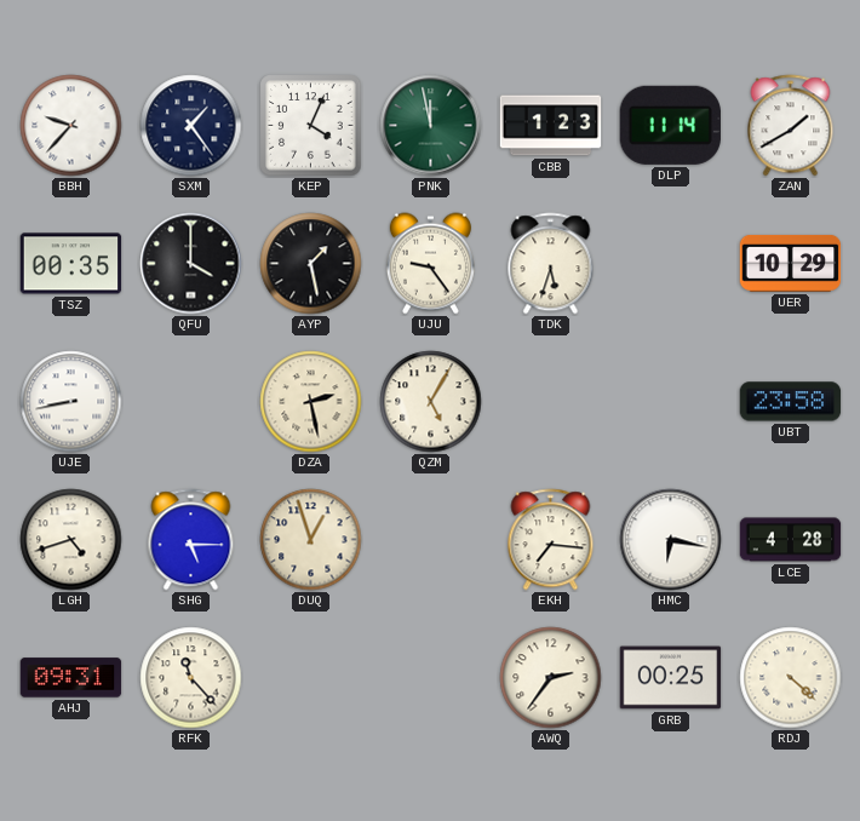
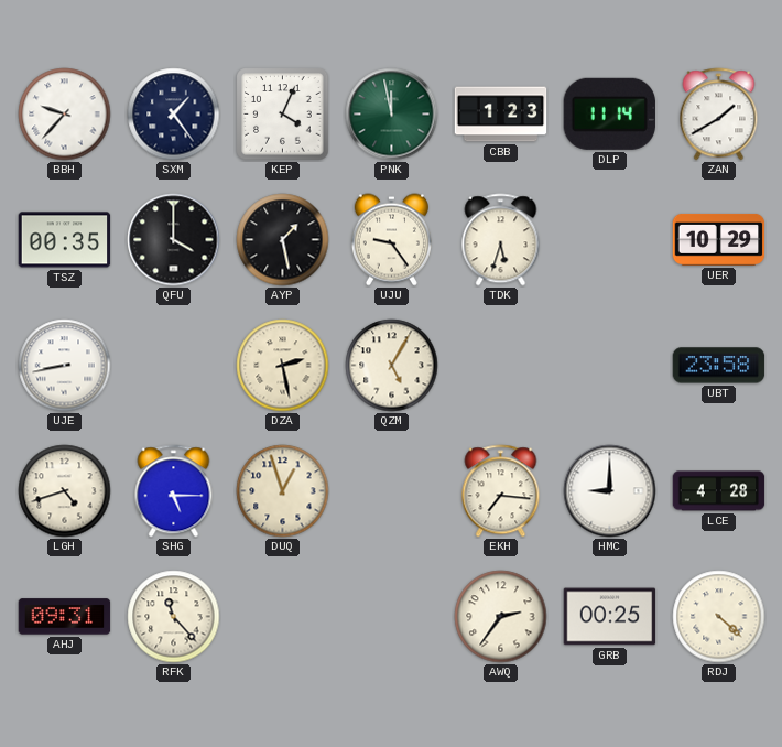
HMC: 6:17 -> 9:00 (610, 491)
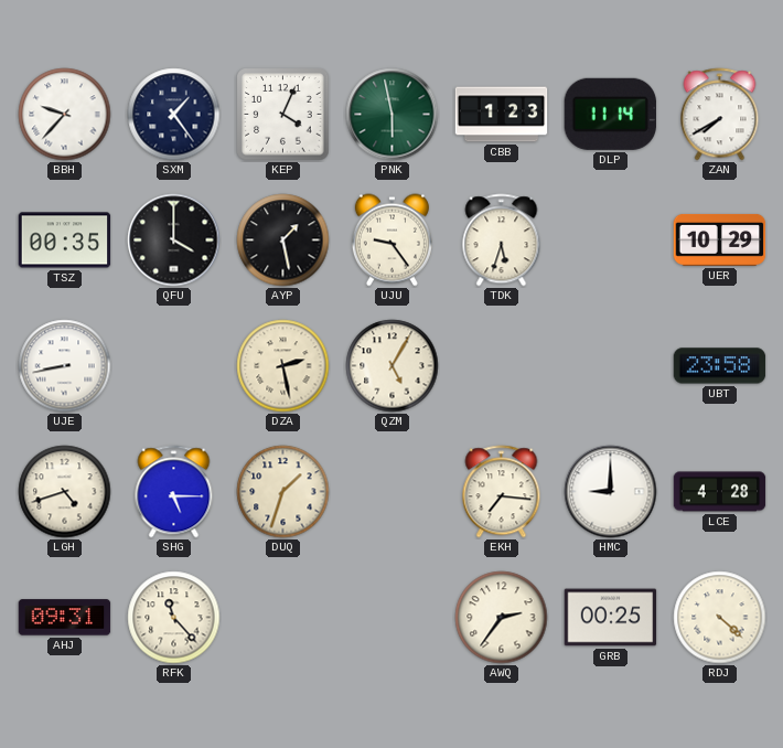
PNK: 11:58 -> 5:58 (393, 115)
ZAN: 1:40 -> 7:40 (720, 115)
DUQ: 12:57 -> 1:33 (283, 492)
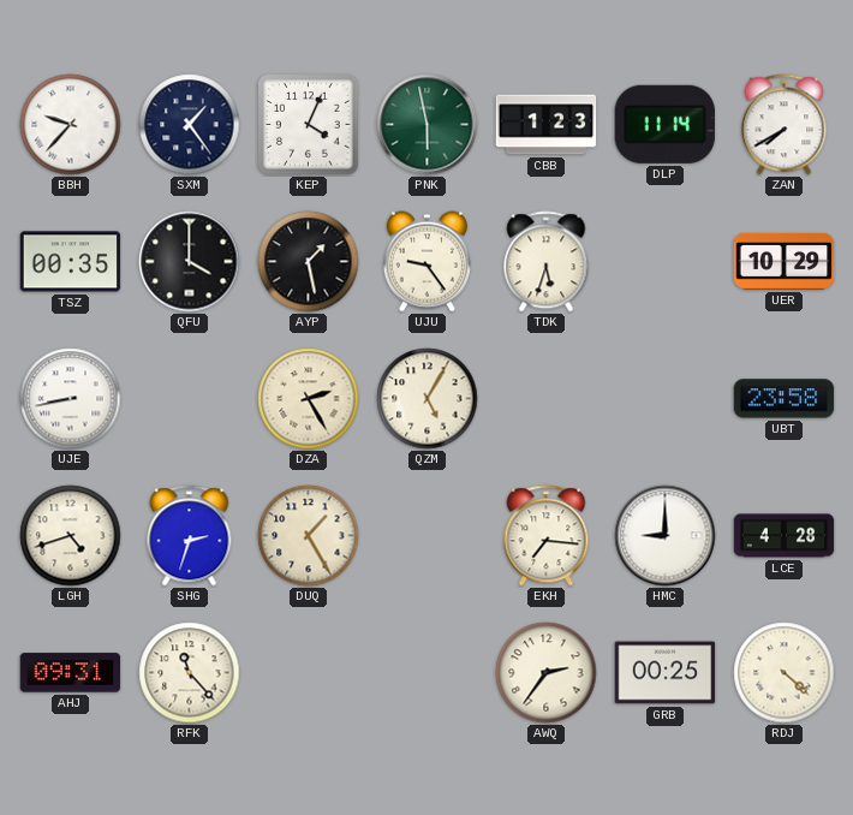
DZA: 2:28 -> 2:25 (309, 399)
SHG: 5:15 -> 2:33 (190, 536)
DUQ: 1:33 -> 1:25 (309, 536)
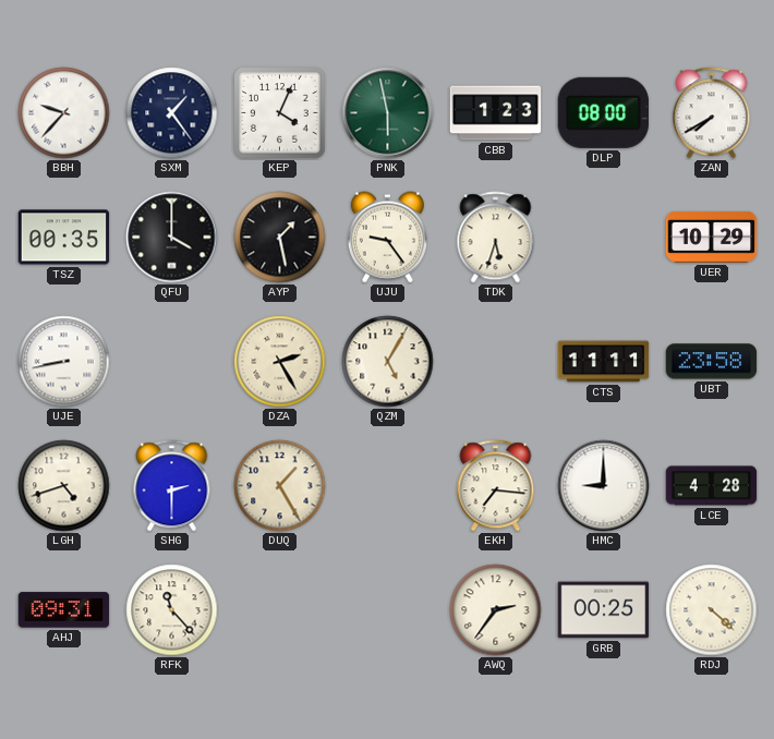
DLP: 11:14 -> 08:00 (603, 112)
CTS: none -> 11:11 (604, 362)
SHG: 2:33 -> 2:30 (172, 486)
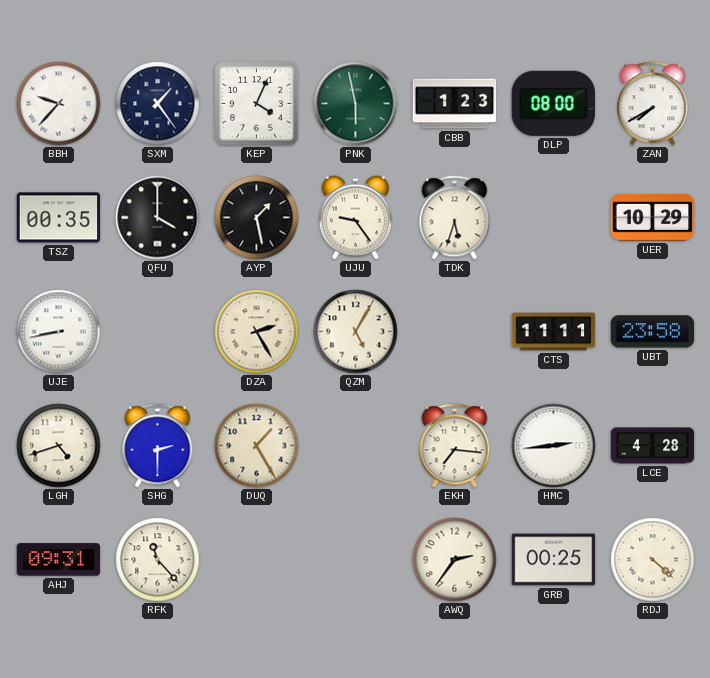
HMC: 9:00 -> 2:44 (554, 446)
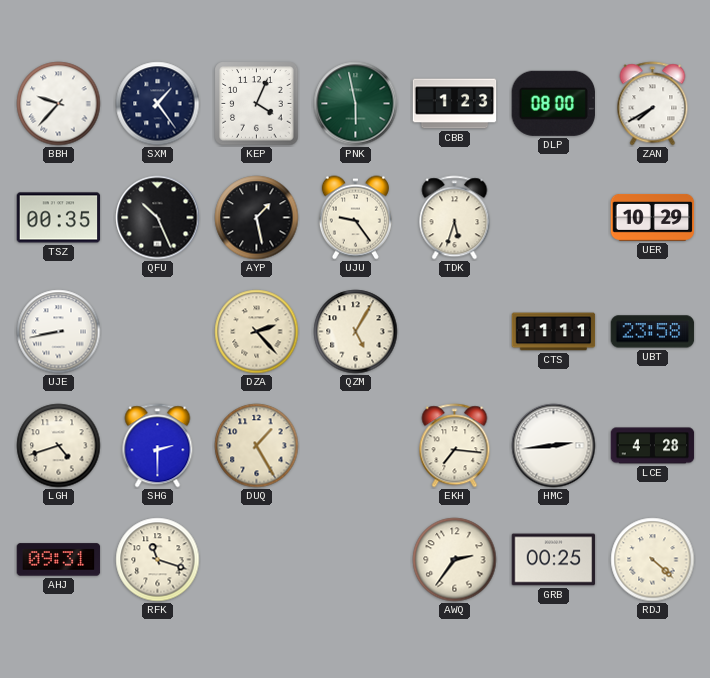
QFU: 4:00 -> 10:26 (158, 218)
DZA: 2:25 -> 2:23 (257, 332)
RFK: 11:23 -> 11:18 (158, 560)
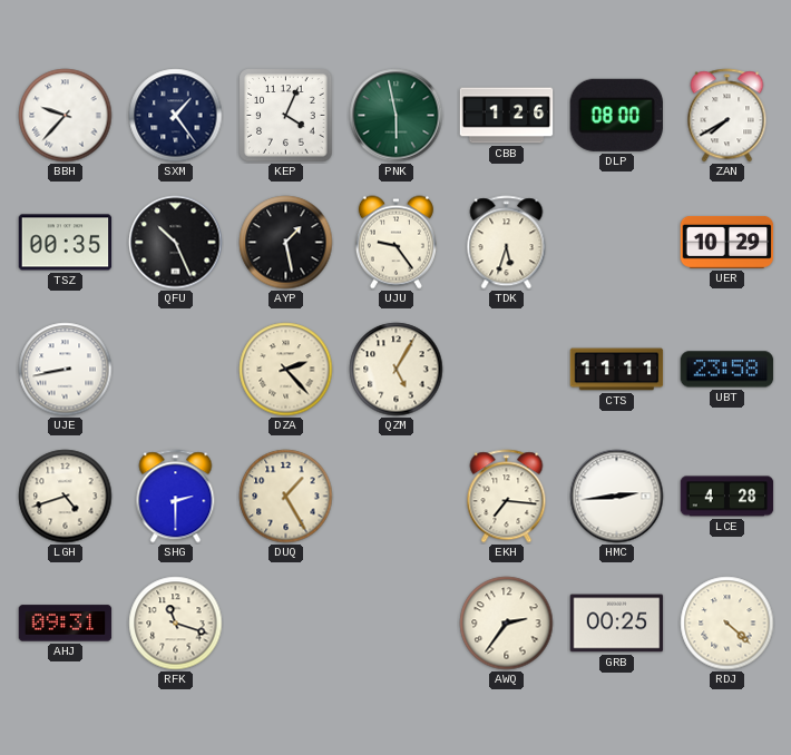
CBB: 1:23 -> 1:26 (507, 116)
